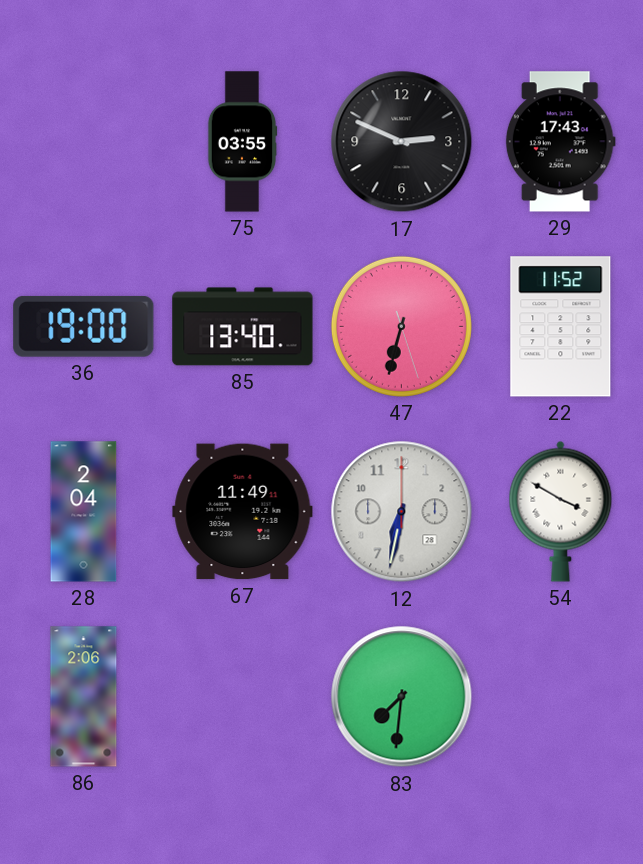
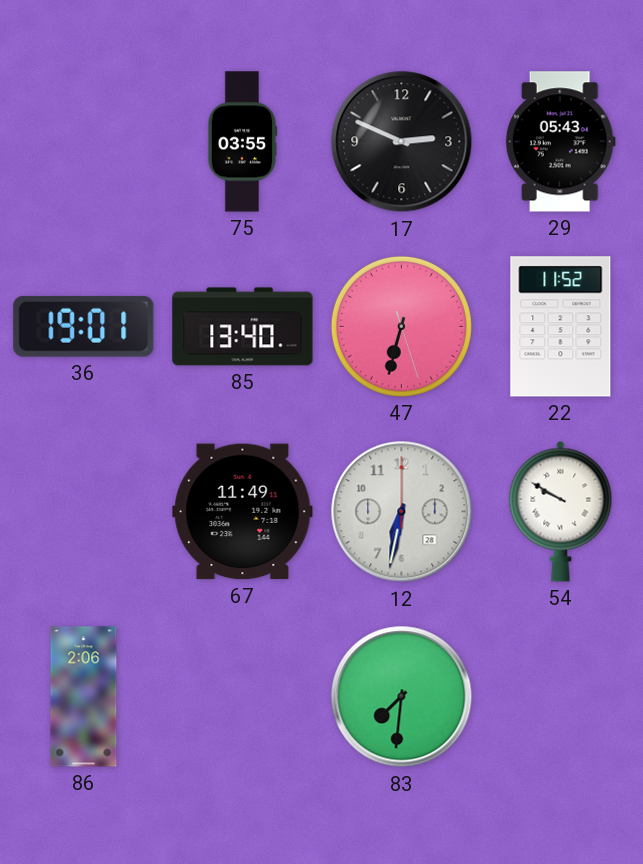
29: 17:43 -> 05:43 (560, 142)
36: 19:00 -> 19:01 (84, 326)
28: 2:04 -> none (84, 512)
54: 3:50 -> 9:50 (561, 511)
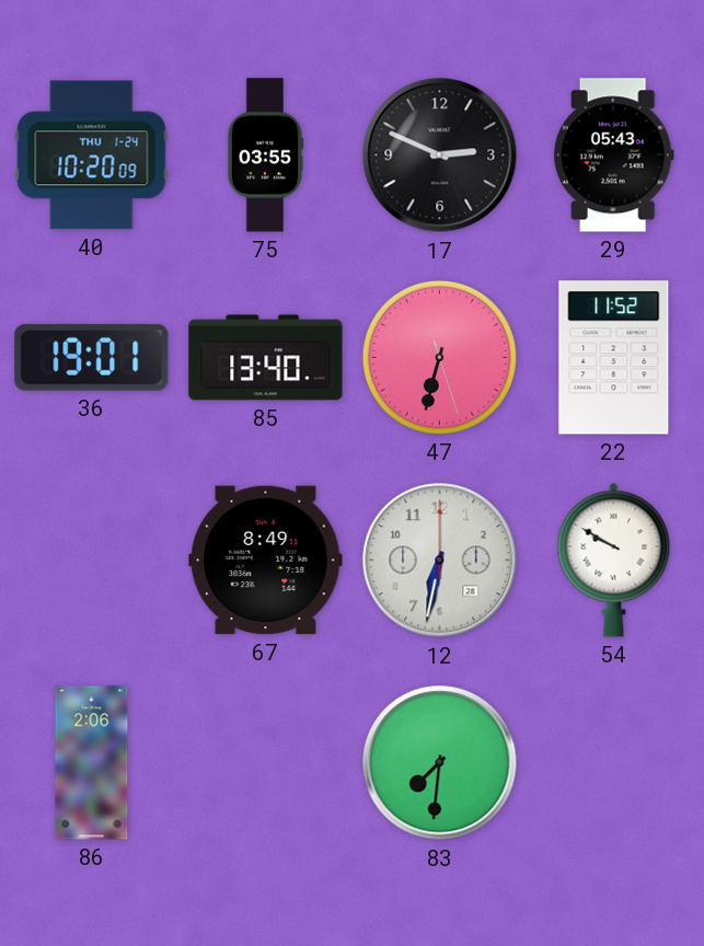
40: none -> 10:20 (92, 155)
67: 11:49 -> 8:49 (266, 561)
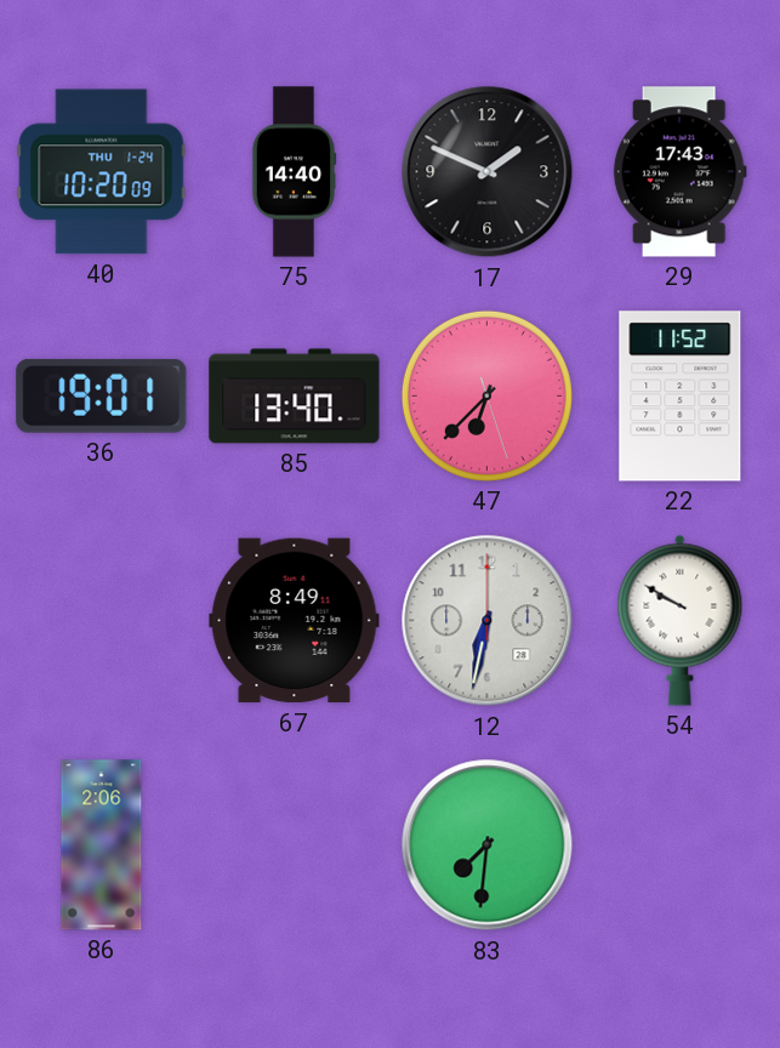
75: 03:55 -> 14:40 (294, 172)
17: 2:49 -> 1:49 (488, 172)
29: 05:43 -> 17:43 (679, 172)
47: 6:32 -> 6:37 (486, 395)
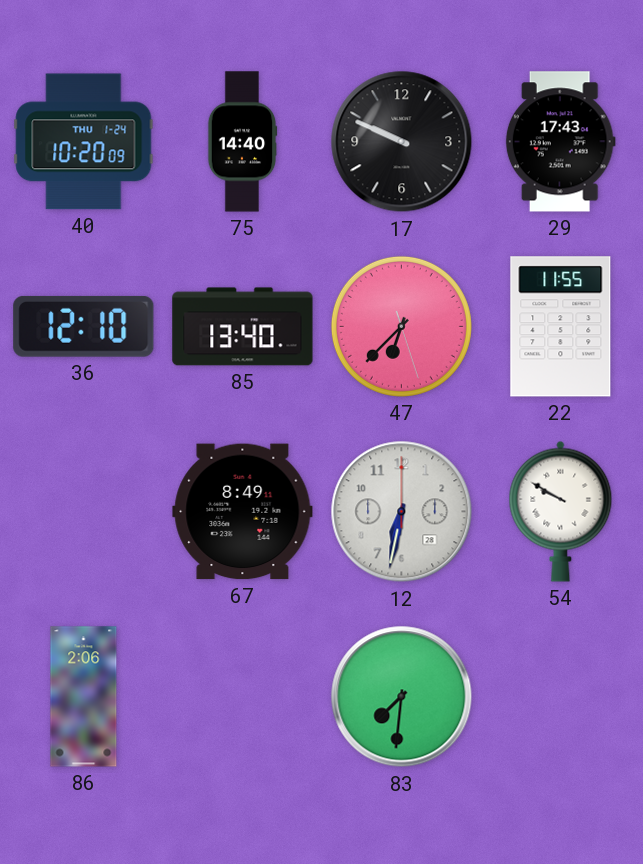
17: 1:49 -> 9:49 (402, 142)
36: 19:01 -> 12:10 (84, 326)
22: 11:52 -> 11:55 (561, 327)
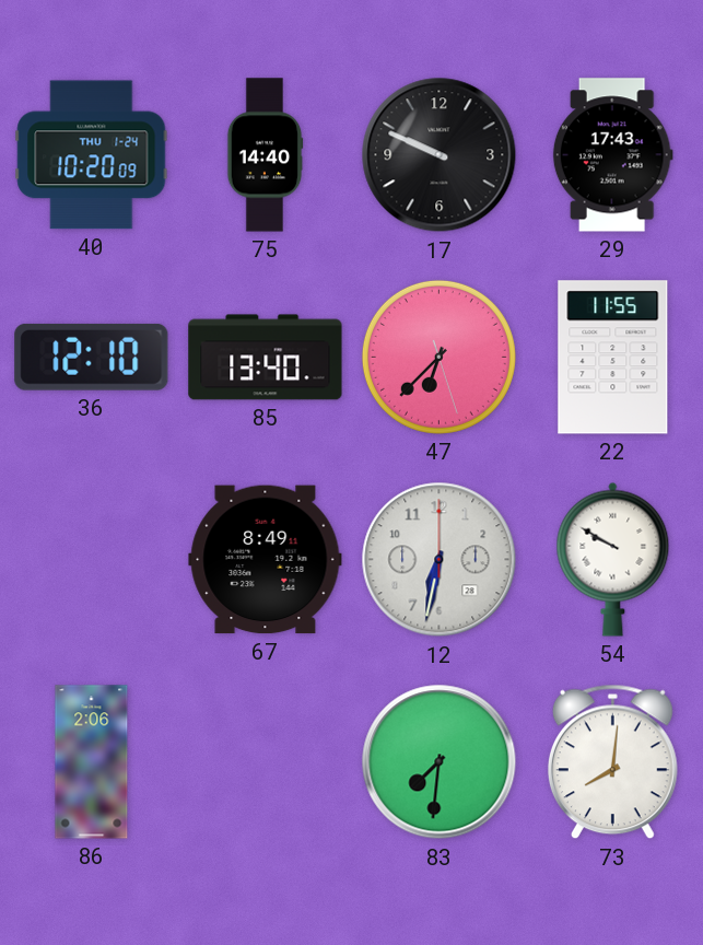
73: none -> 8:01 (612, 762)
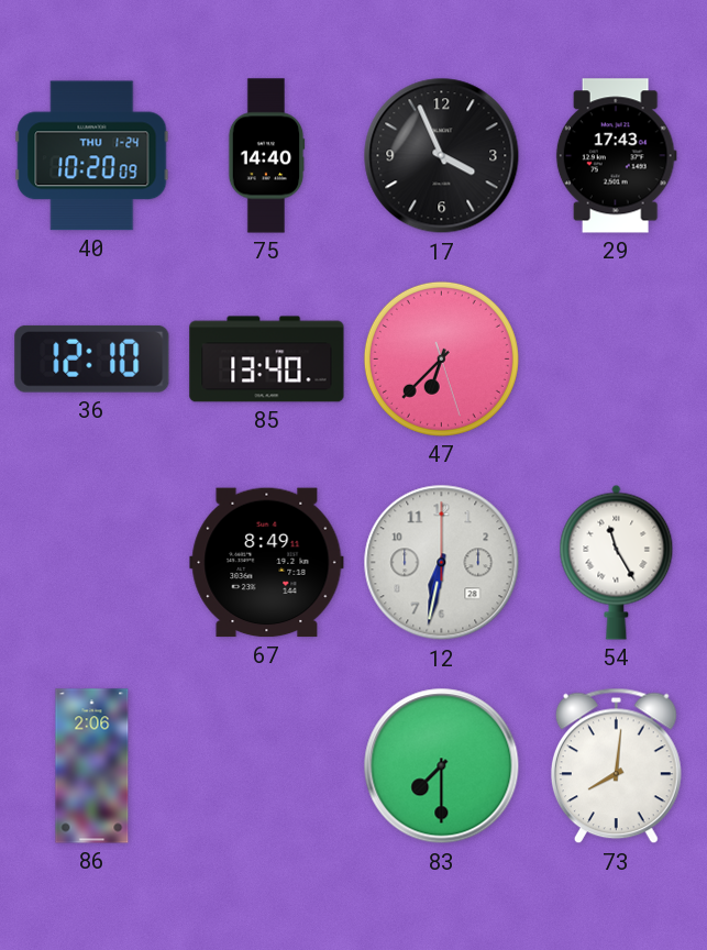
17: 9:49 -> 3:56 (442, 156)
22: 11:55 -> none (613, 358)
54: 9:50 -> 11:25 (617, 562)
83: 7:31 -> 7:30 (442, 766)
